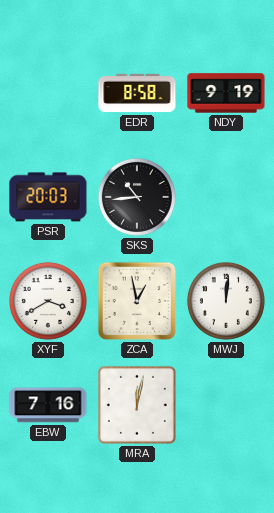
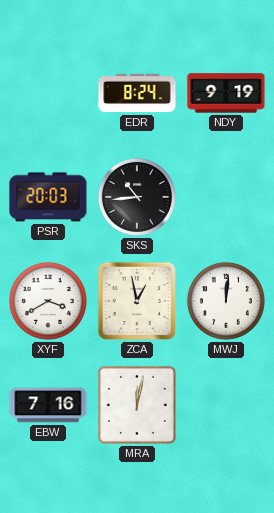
EDR: 8:58 -> 8:24 (137, 93)
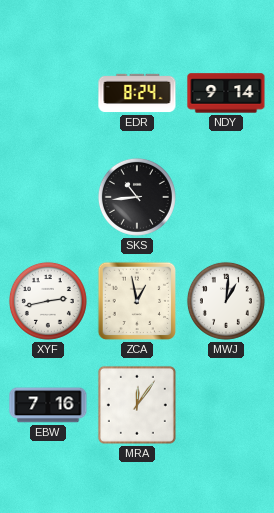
NDY: 9:19 -> 9:14 (226, 93)
PSR: 20:03 -> none (48, 197)
XYF: 3:40 -> 2:43 (48, 301)
MWJ: 12:01 -> 1:01 (226, 301)
MRA: 12:02 -> 12:06 (137, 405)
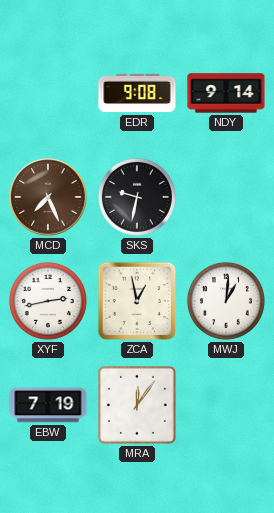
EDR: 8:24 -> 9:08 (137, 93)
MCD: none -> 7:26 (48, 197)
SKS: 10:44 -> 9:32 (137, 197)
EBW: 7:16 -> 7:19 (48, 405)
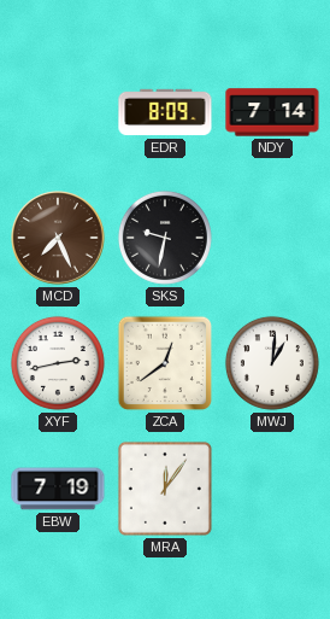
EDR: 9:08 -> 8:09 (165, 112)
NDY: 9:14 -> 7:14 (272, 112)
ZCA: 12:58 -> 12:39 (165, 363)
